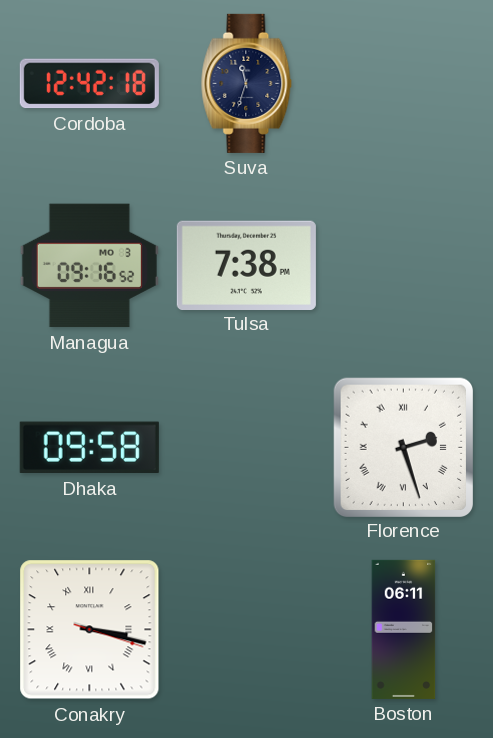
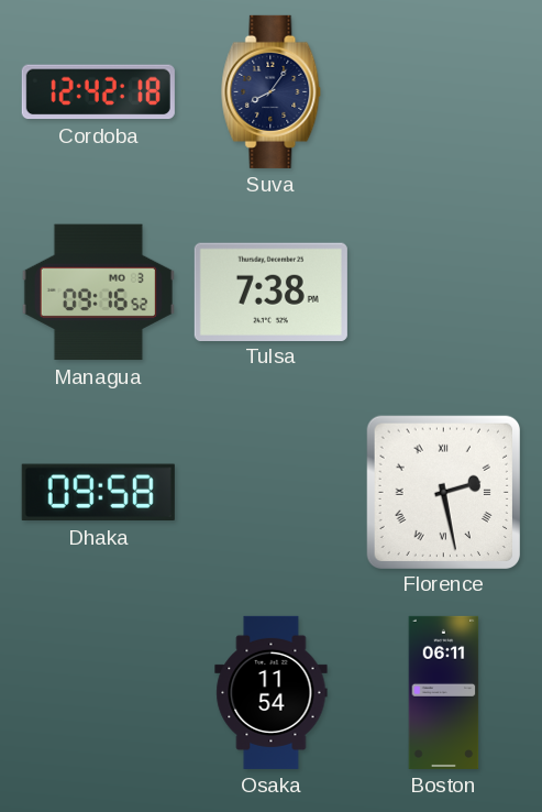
Suva: 11:33 -> 8:06 (272, 91)
Florence: 2:27 -> 2:28 (443, 492)
Conakry: 3:17 -> none (90, 630)
Osaka: none -> 11:54 (272, 692)
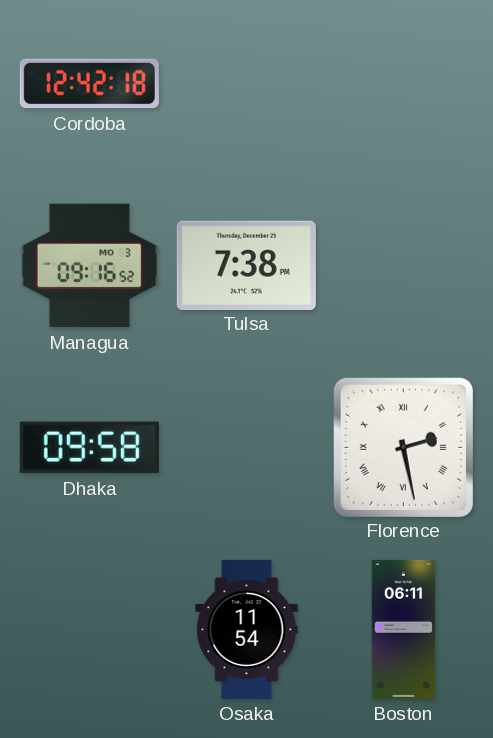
Suva: 8:06 -> none (272, 91)
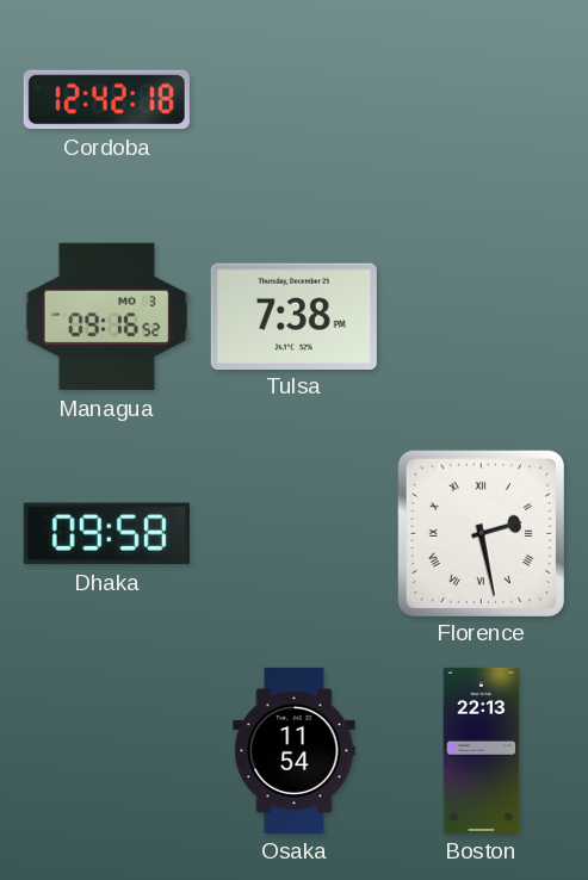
Boston: 06:11 -> 22:13 (482, 750)
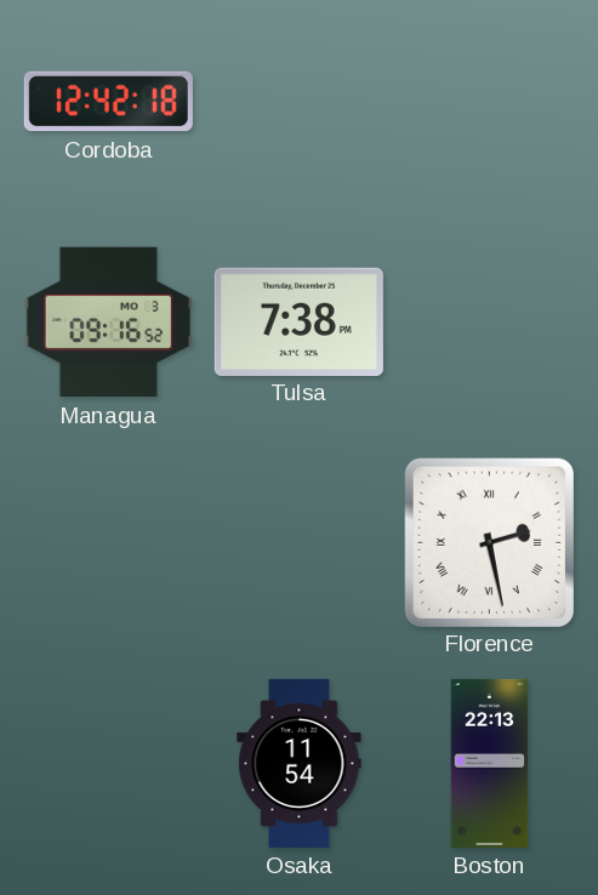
Dhaka: 09:58 -> none (106, 534)
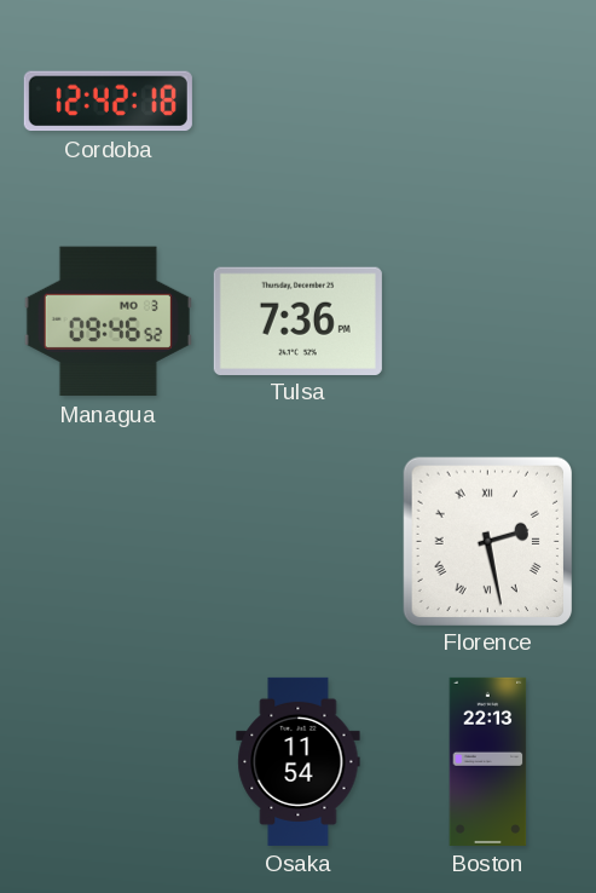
Managua: 09:16 -> 09:46 (108, 322)
Tulsa: 7:38 -> 7:36 (297, 321)
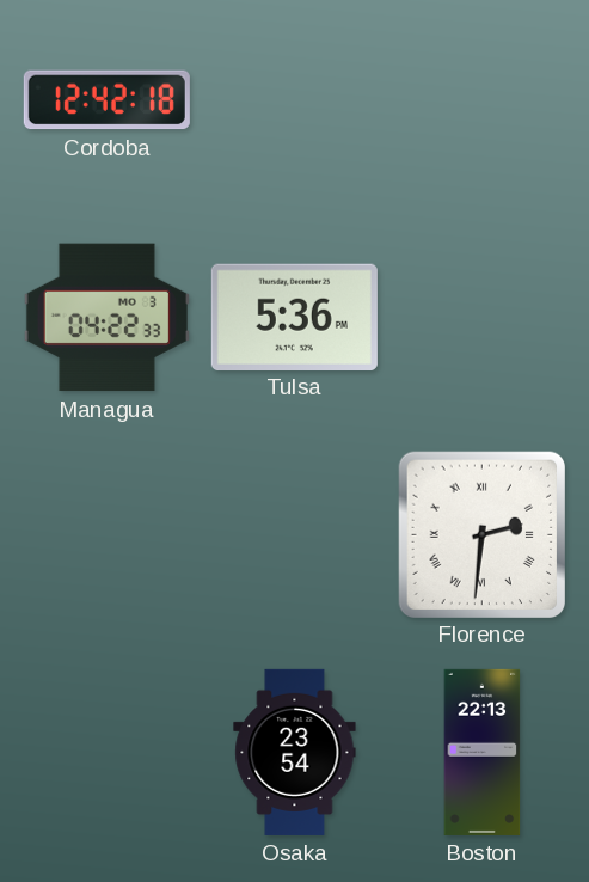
Managua: 09:46 -> 04:22 (106, 318)
Tulsa: 7:36 -> 5:36 (294, 317)
Florence: 2:28 -> 2:31 (481, 534)
Osaka: 11:54 -> 23:54 (295, 752)
